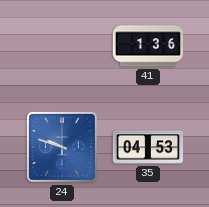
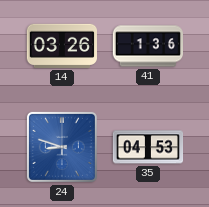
14: none -> 03:26 (61, 46)
24: 9:48 -> 8:48 (62, 147)
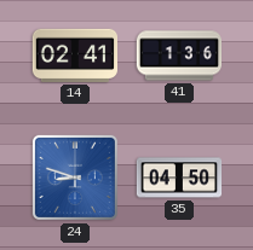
14: 03:26 -> 02:41 (74, 56)
35: 04:53 -> 04:50 (179, 178)
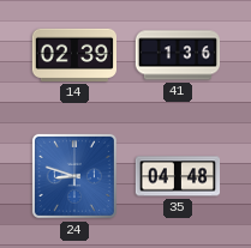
14: 02:41 -> 02:39 (73, 55)
35: 04:50 -> 04:48 (178, 176)
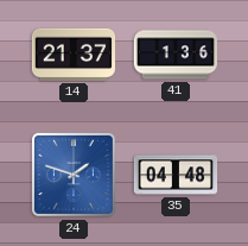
14: 02:39 -> 21:37 (72, 55)
24: 8:48 -> 1:48 (74, 175)
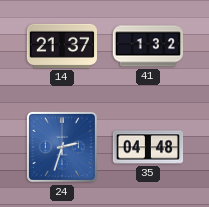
41: 1:36 -> 1:32 (147, 46)
24: 1:48 -> 2:33 (62, 147)
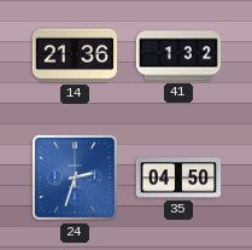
14: 21:37 -> 21:36 (74, 56)
35: 04:48 -> 04:50 (178, 178)
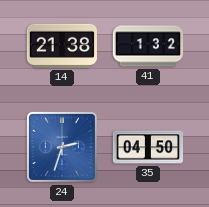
14: 21:36 -> 21:38 (61, 46)
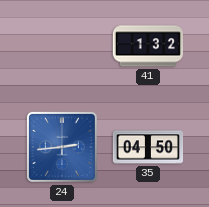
14: 21:38 -> none (61, 46)
24: 2:33 -> 2:44 (62, 147)
